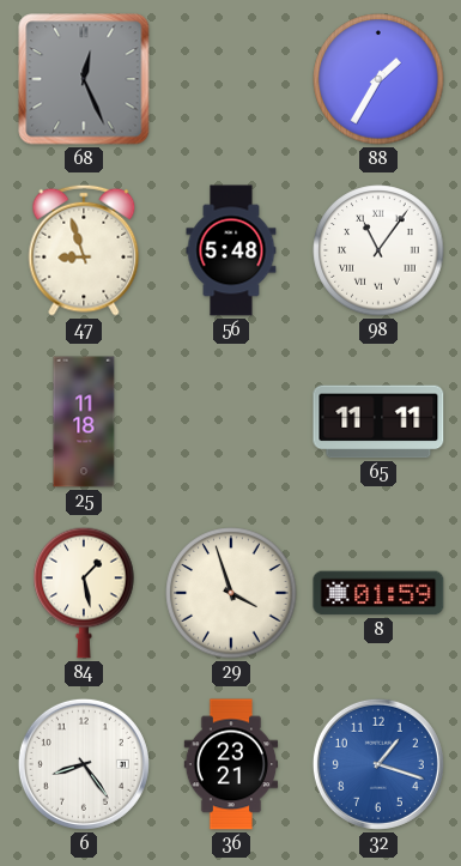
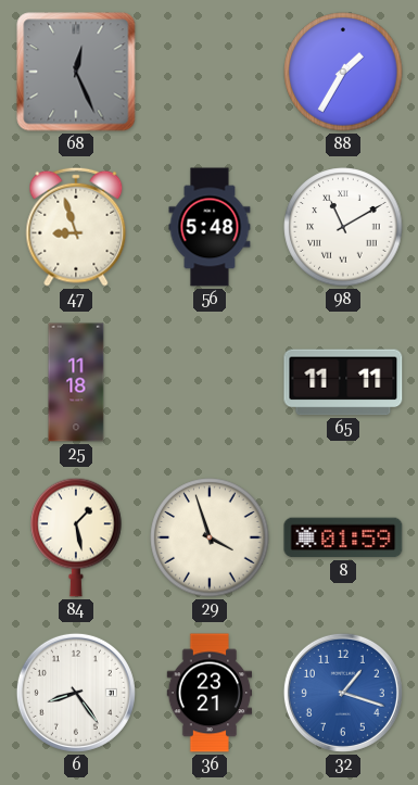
98: 11:06 -> 11:10 (343, 227)
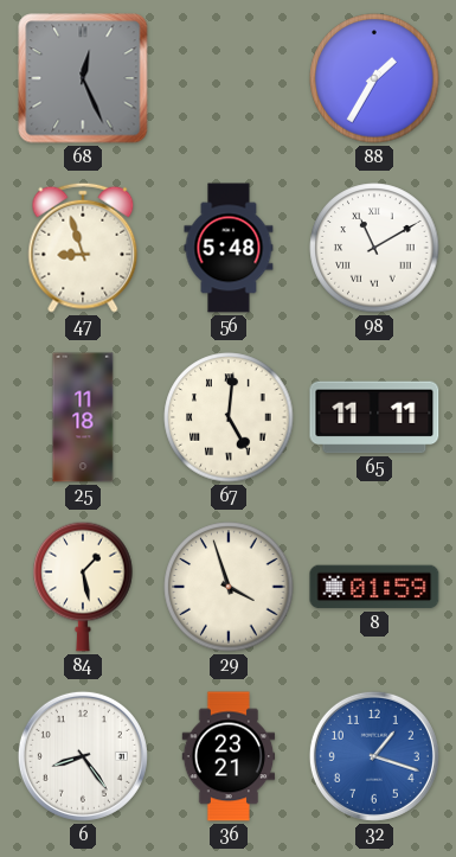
67: none -> 5:01 (229, 417)
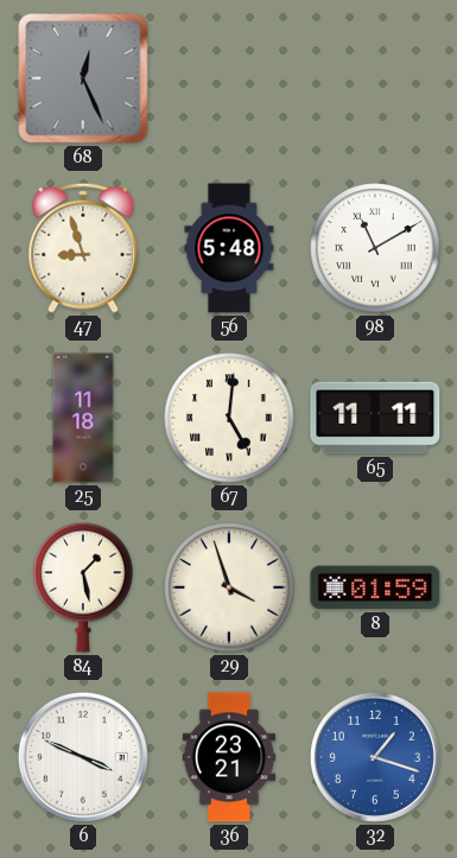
88: 1:35 -> none (374, 78)
6: 8:24 -> 3:49 (83, 757)
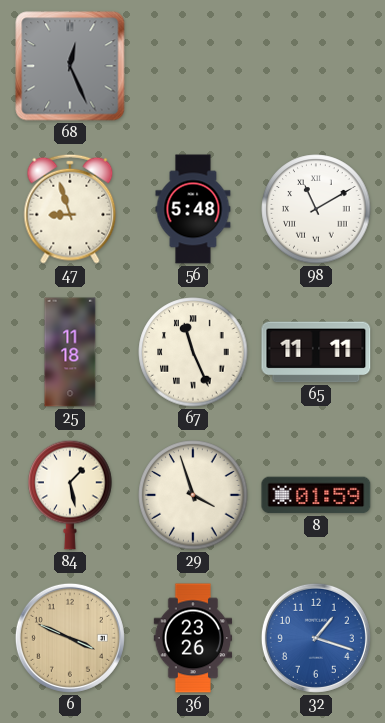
67: 5:01 -> 11:26 (193, 352)
6 dial: white -> champagne (70, 638)
36: 23:21 -> 23:26 (193, 638)
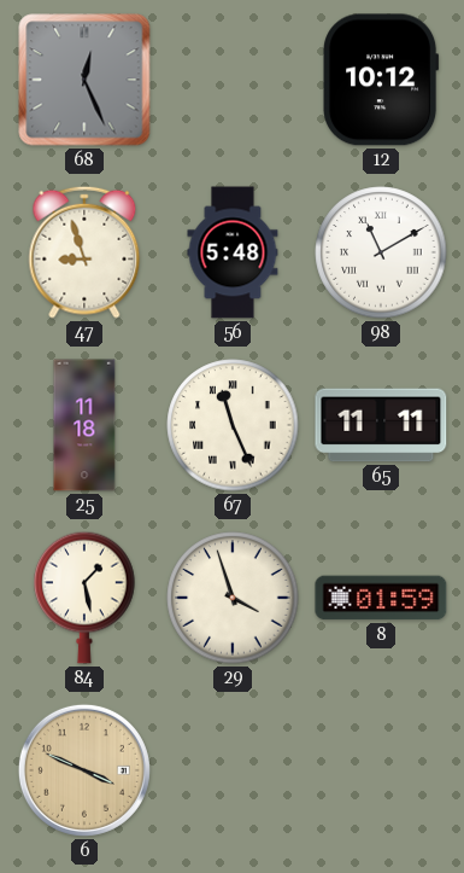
12: none -> 10:12 (381, 80)
36: 23:26 -> none (193, 638)
32: 1:18 -> none (316, 638)
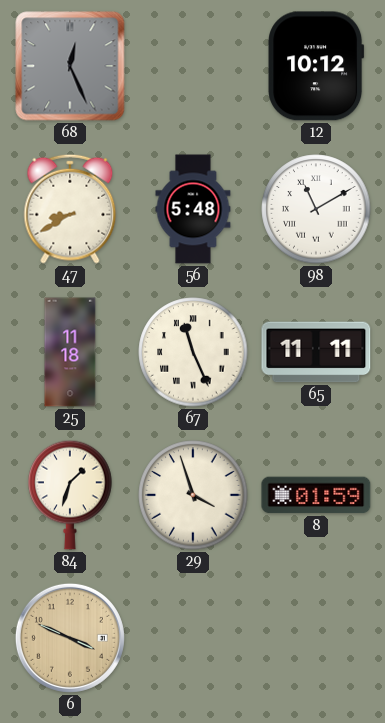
47: 8:57 -> 8:40 (70, 209)
84: 1:28 -> 1:33 (70, 495)
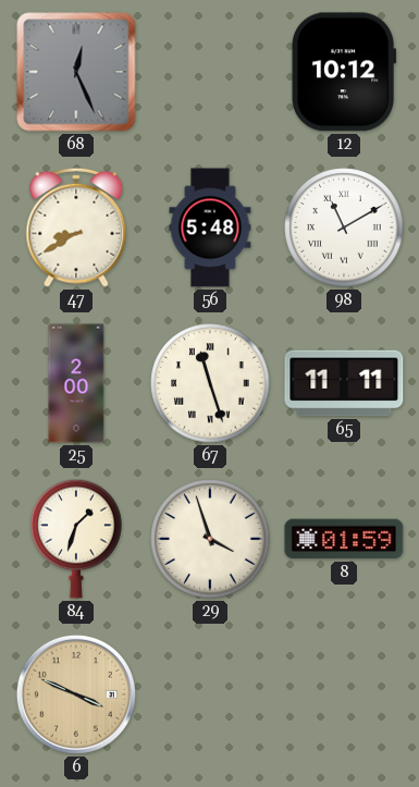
25: 11:18 -> 2:00 (76, 383)
67: 11:26 -> 11:27 (210, 383)
